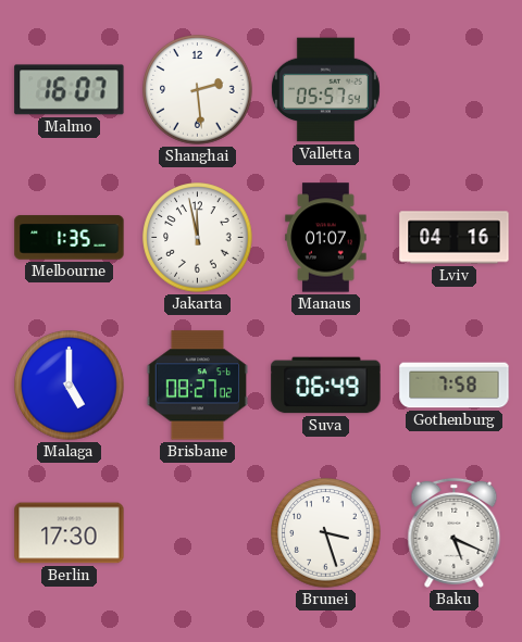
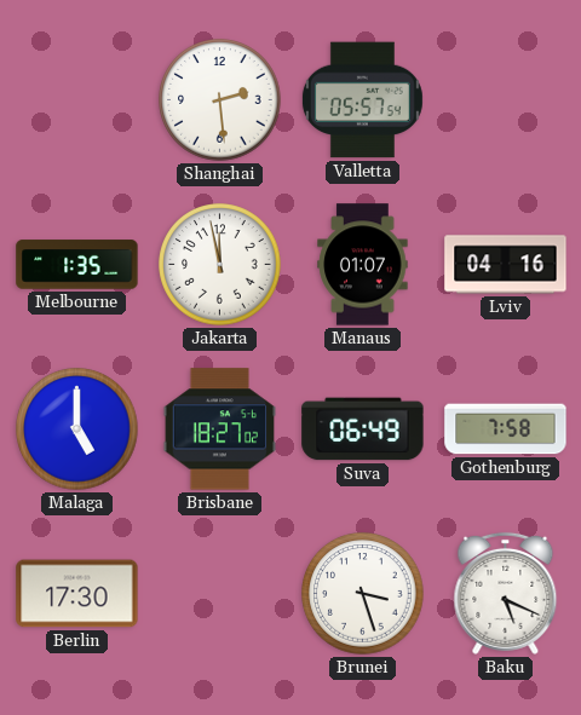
Malmo: 16:07 -> none (70, 90)
Brisbane: 08:27 -> 18:27 (219, 429)
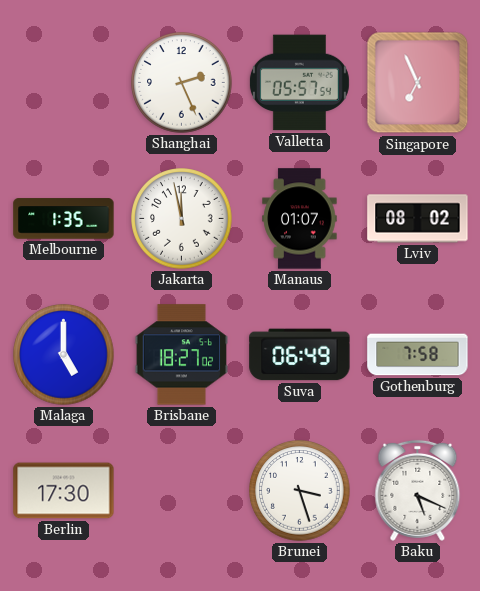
Shanghai: 2:29 -> 2:26 (182, 83)
Singapore: none -> 6:56 (418, 83)
Lviv: 04:16 -> 08:02 (418, 219)
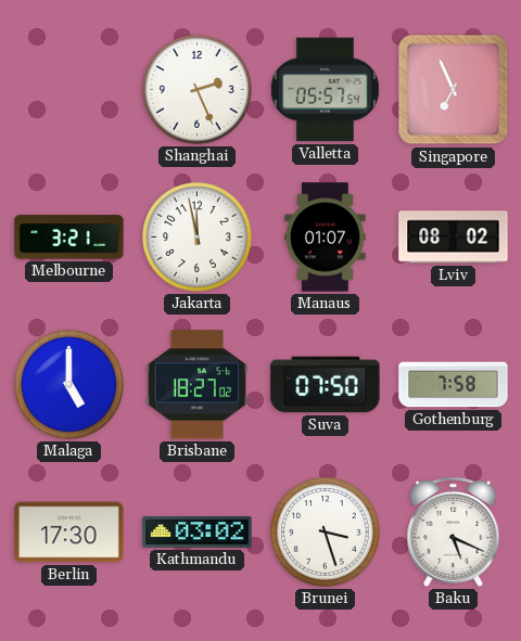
Melbourne: 1:35 -> 3:21 (69, 238)
Suva: 06:49 -> 07:50 (326, 385)
Kathmandu: none -> 03:02 (198, 533)
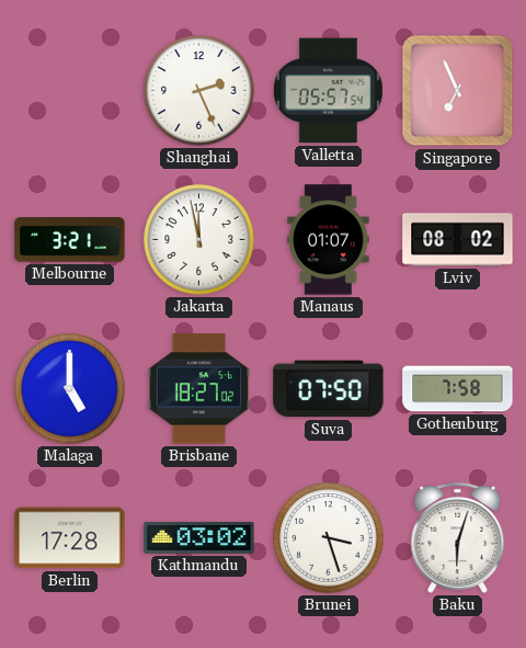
Berlin: 17:30 -> 17:28 (70, 538)
Baku: 5:19 -> 6:03 (458, 537)
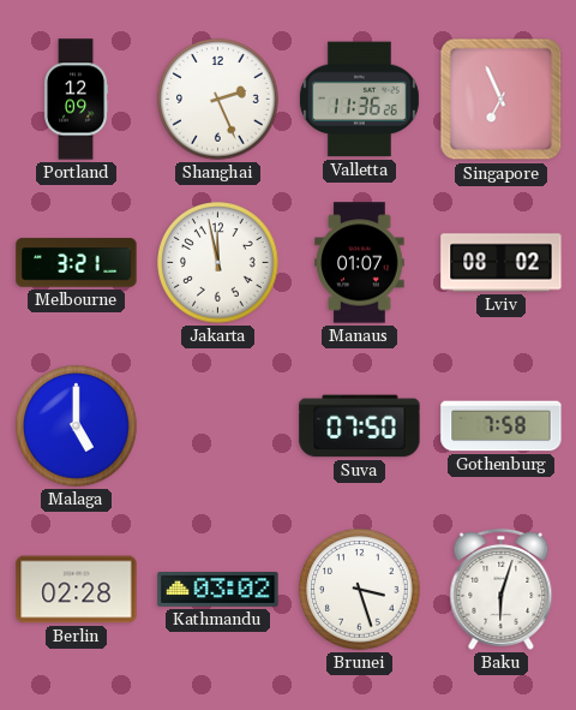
Portland: none -> 12:09 (76, 100)
Valletta: 05:57 -> 11:36 (359, 100)
Brisbane: 18:27 -> none (198, 389)
Berlin: 17:28 -> 02:28 (77, 590)
